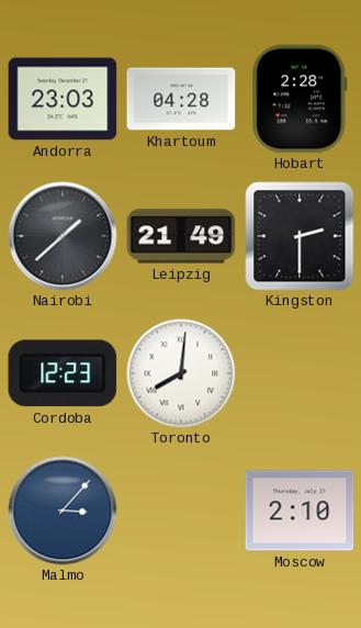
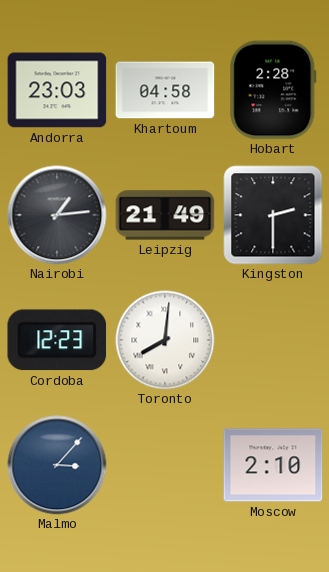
Khartoum: 04:28 -> 04:58 (165, 90)
Nairobi: 1:38 -> 1:14 (57, 215)
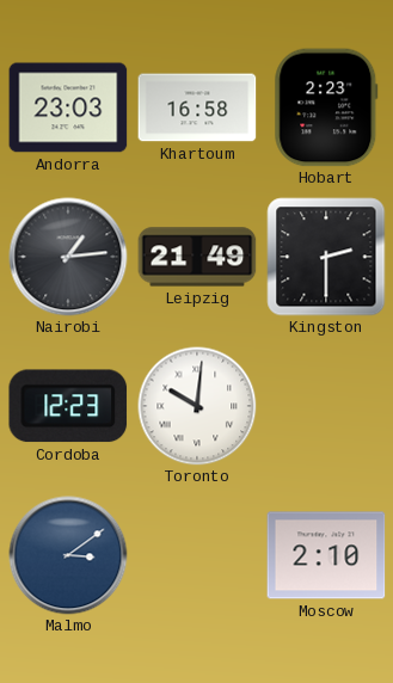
Khartoum: 04:58 -> 16:58 (197, 107)
Hobart: 2:28 -> 2:23 (326, 107)
Toronto: 8:01 -> 10:01 (197, 406)
Malmo: 3:07 -> 3:09 (68, 555)
